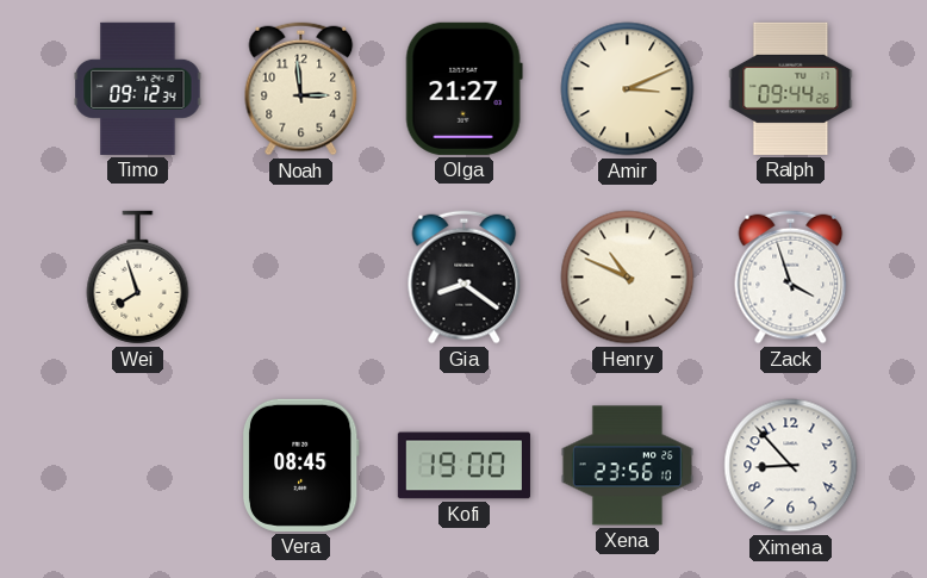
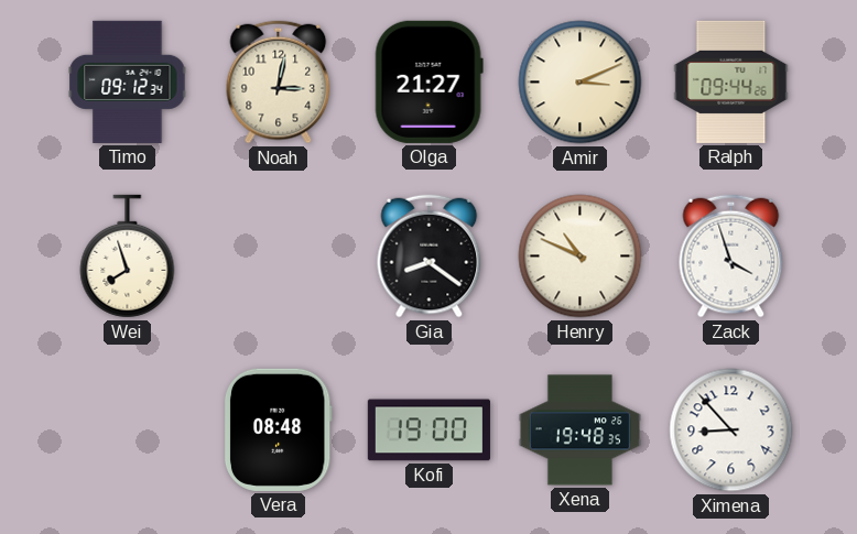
Noah: 2:59 -> 3:02 (279, 83)
Vera: 08:45 -> 08:48 (278, 429)
Xena: 23:56 -> 19:48 (579, 431)
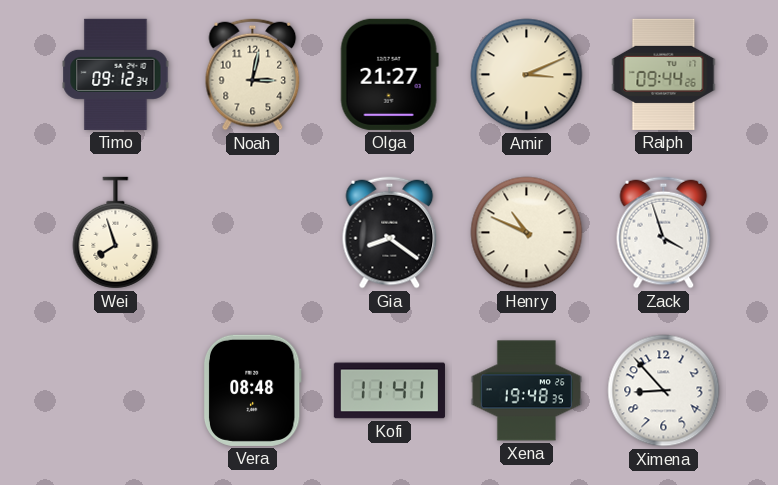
Kofi: 19:00 -> 11:41 (389, 391)
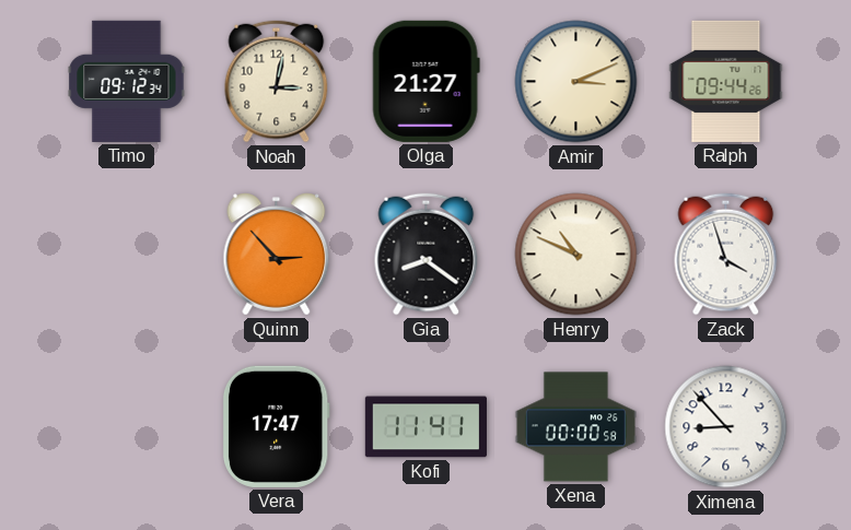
Wei: 7:57 -> none (116, 233)
Quinn: none -> 2:53 (277, 255)
Vera: 08:48 -> 17:47 (276, 426)
Xena: 19:48 -> 00:00 (575, 427)
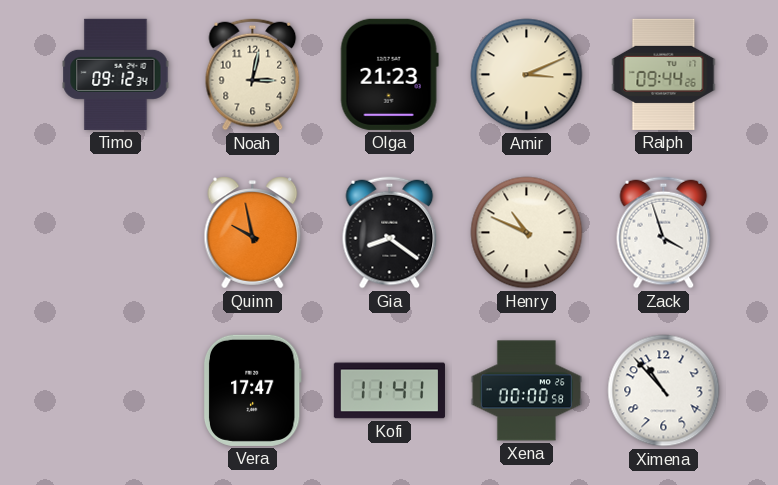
Olga: 21:27 -> 21:23 (389, 74)
Quinn: 2:53 -> 9:58 (253, 233)
Ximena: 8:53 -> 10:53 (664, 391)
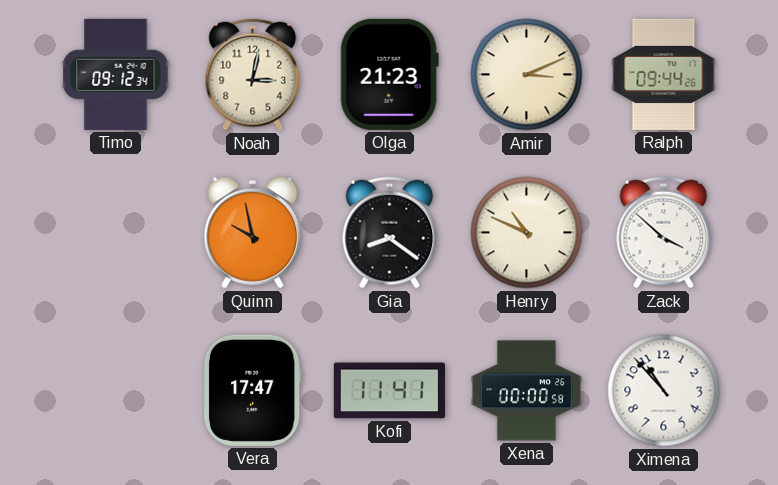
Zack: 3:57 -> 3:52 (664, 233)
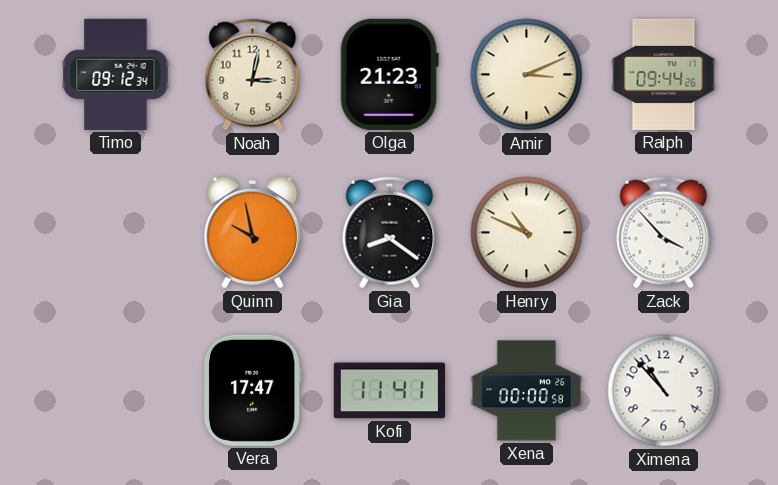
Zack: 3:52 -> 3:53 (664, 233)
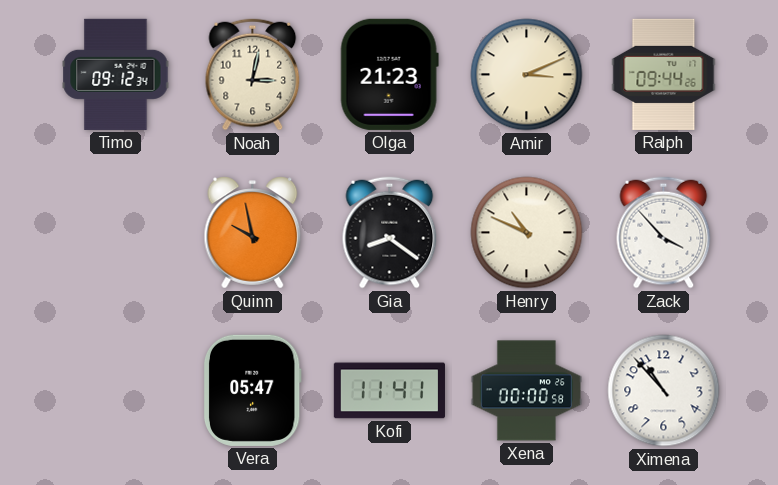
Vera: 17:47 -> 05:47 (252, 390)
